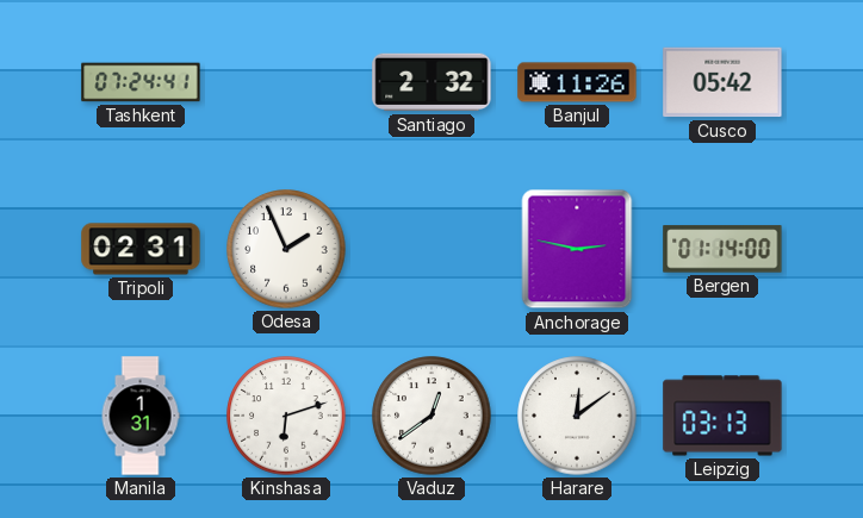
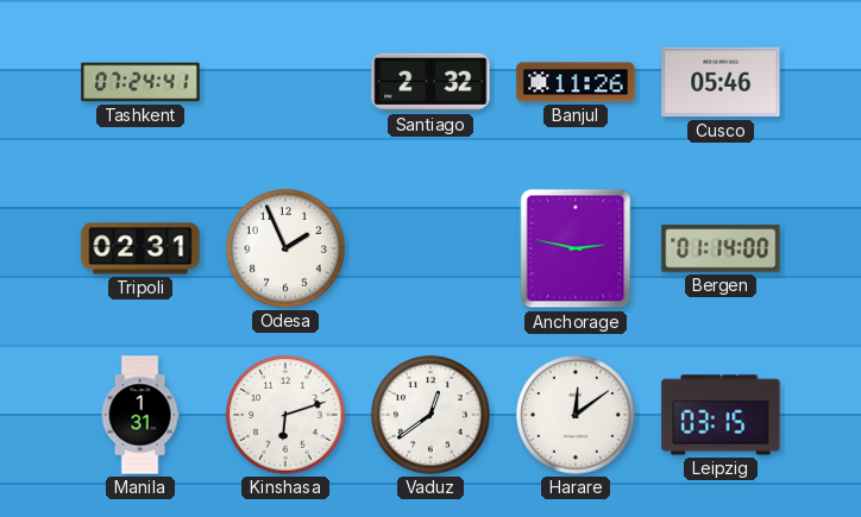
Cusco: 05:42 -> 05:46 (721, 82)
Leipzig: 03:13 -> 03:15 (721, 415)
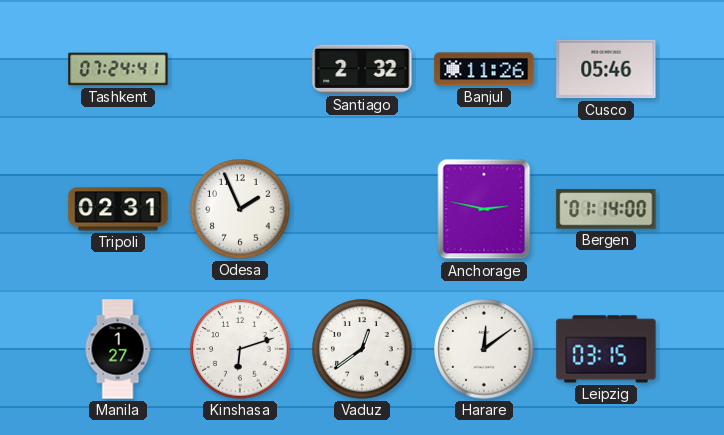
Manila: 1:31 -> 1:27 (118, 349)
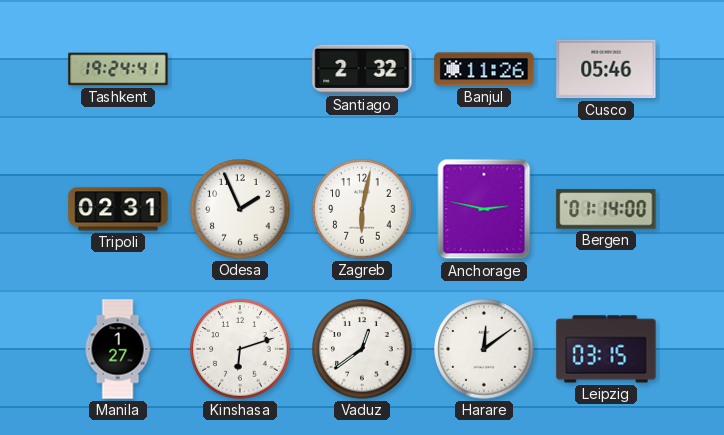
Tashkent: 07:24 -> 19:24 (118, 69)
Zagreb: none -> 6:02 (362, 209)
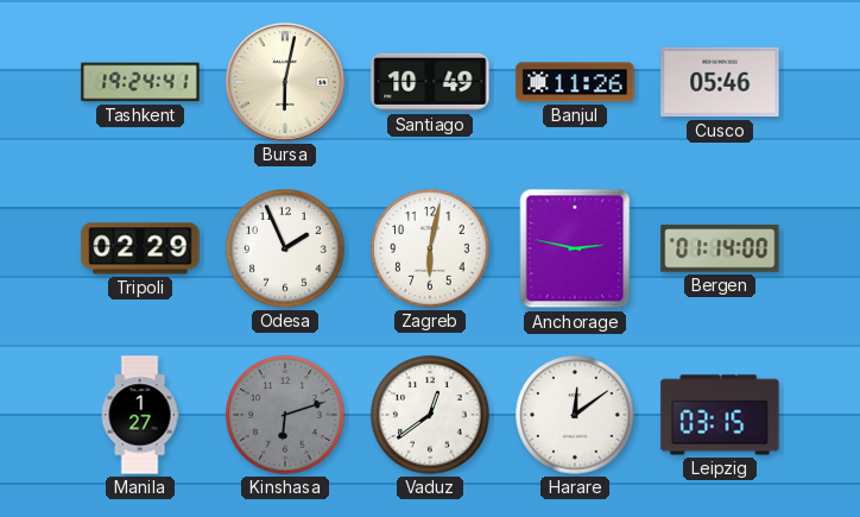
Bursa: none -> 6:02 (285, 82)
Santiago: 2:32 -> 10:49 (430, 82)
Tripoli: 02:31 -> 02:29 (140, 248)
Kinshasa dial: white -> grey (285, 415)
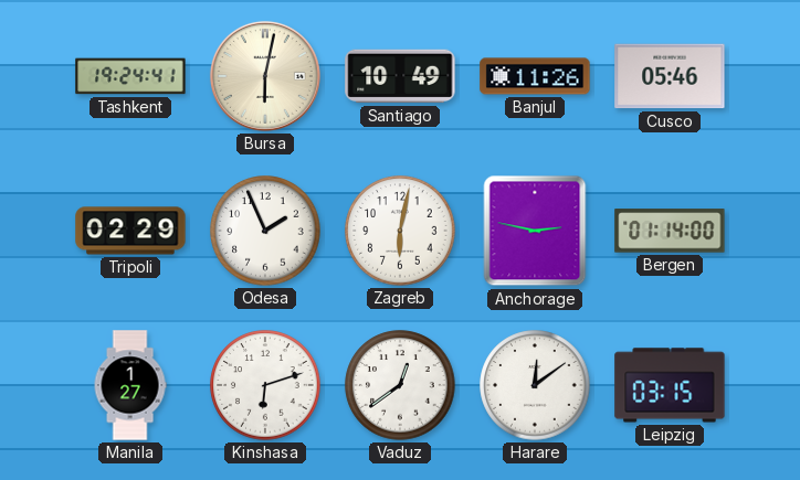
Kinshasa dial: grey -> white (265, 385)
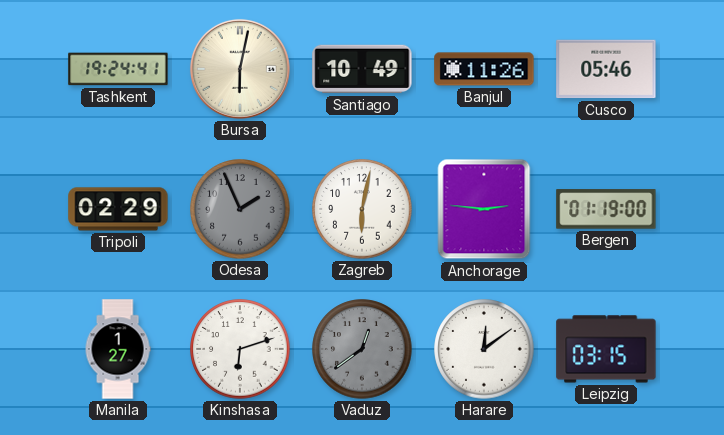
Odesa dial: white -> grey (240, 209)
Anchorage: 2:47 -> 2:46 (484, 209)
Bergen: 01:14 -> 01:19 (606, 209)
Vaduz dial: white -> grey (362, 349)
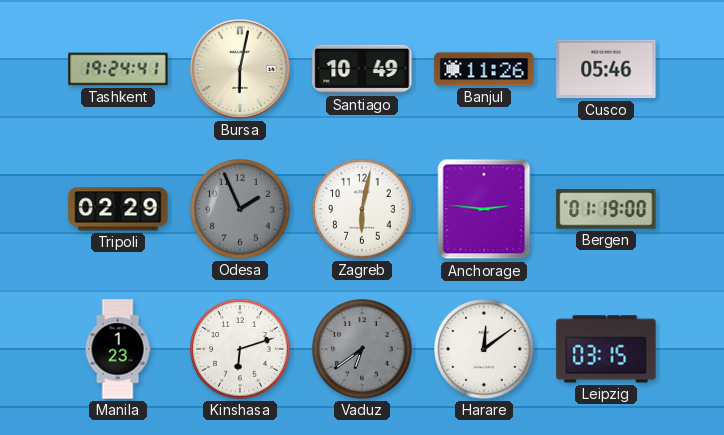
Manila: 1:27 -> 1:23 (118, 349)
Vaduz: 12:39 -> 6:39 (362, 349)
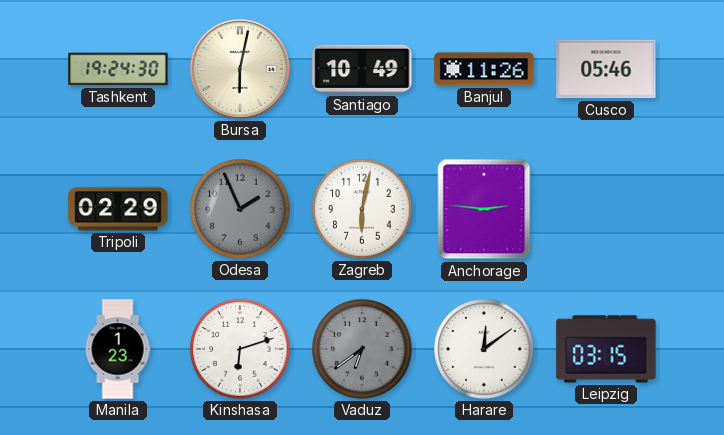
Tashkent: 19:24:41 -> 19:24:30 (118, 69)
Bergen: 01:19 -> none (606, 209)
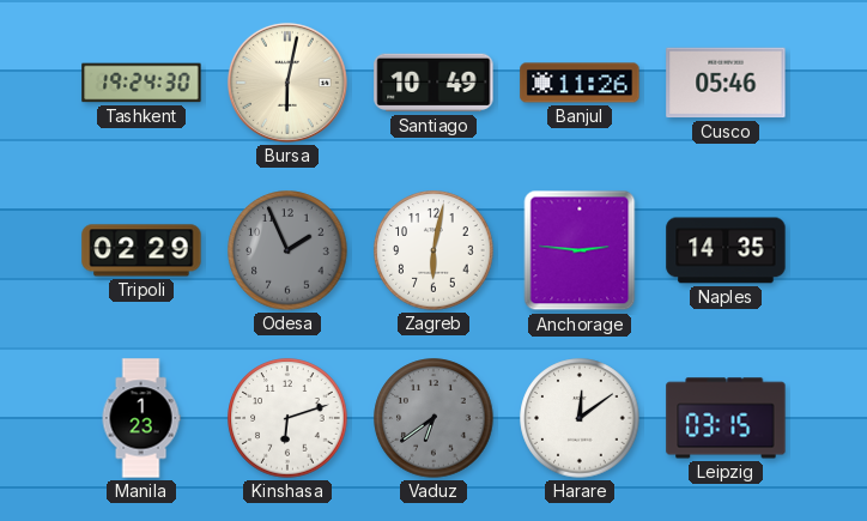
Naples: none -> 14:35 (726, 250)
